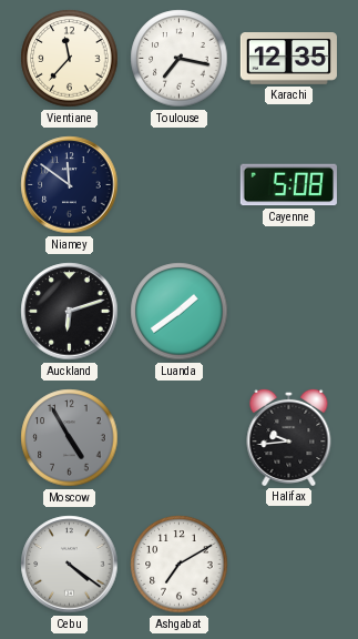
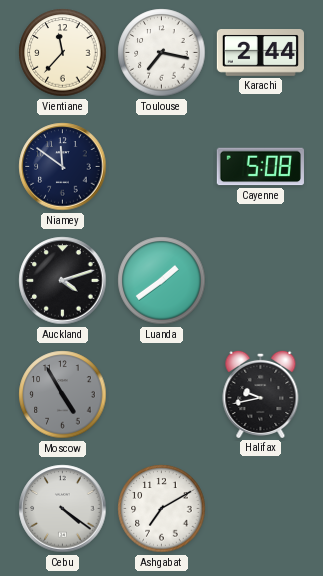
Karachi: 12:35 -> 2:44 (260, 53)
Auckland: 6:12 -> 4:12 (63, 281)
Halifax: 9:44 -> 9:43 (261, 394)
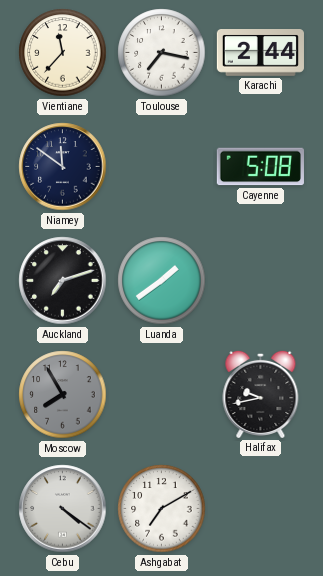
Auckland: 4:12 -> 7:12 (63, 281)
Moscow: 4:55 -> 7:55 (63, 395)
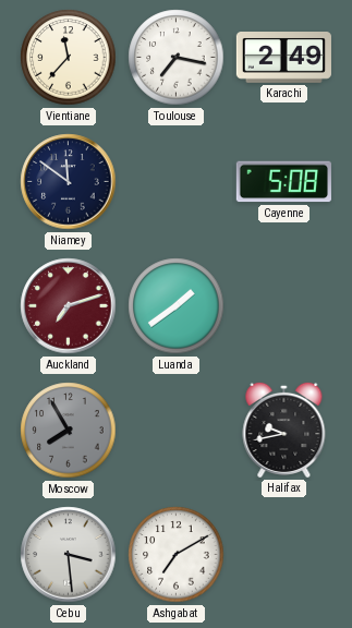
Karachi: 2:44 -> 2:49 (283, 58)
Auckland dial: black -> burgundy (69, 306)
Cebu: 4:21 -> 3:29 (69, 555)
